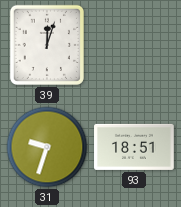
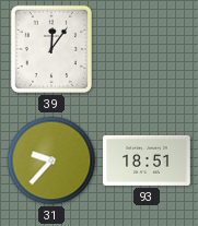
39: 12:03 -> 12:06 (51, 49)
31: 9:33 -> 9:37 (51, 160)
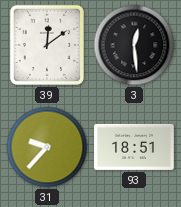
39: 12:06 -> 12:09 (47, 45)
3: none -> 12:29 (134, 45)
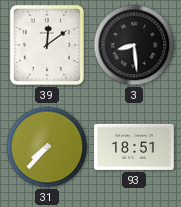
3: 12:29 -> 8:29 (134, 45)
31: 9:37 -> 7:37 (47, 147)
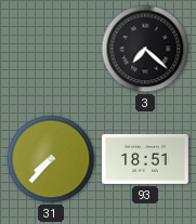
39: 12:09 -> none (47, 45)
3: 8:29 -> 7:22 (145, 49)
